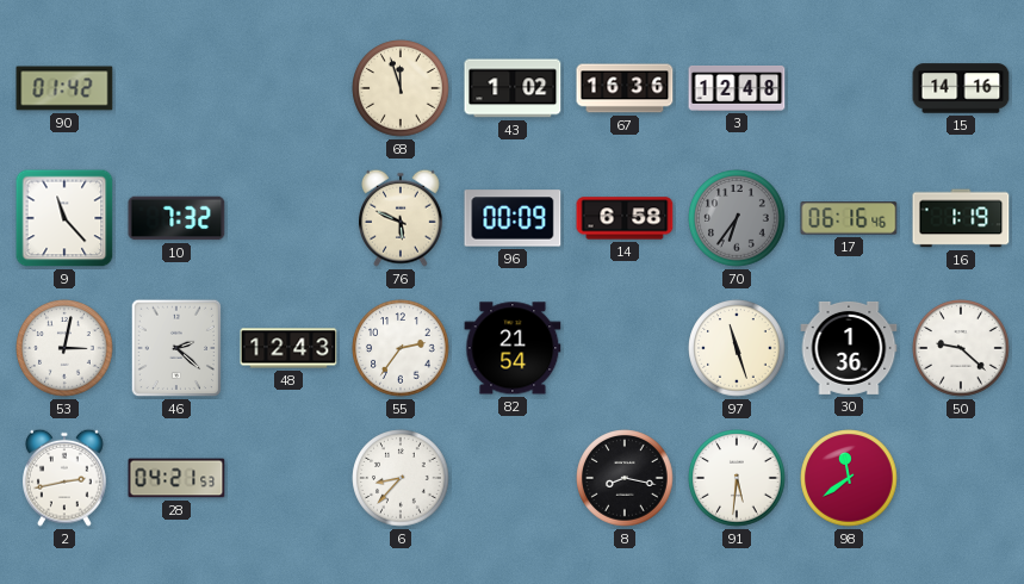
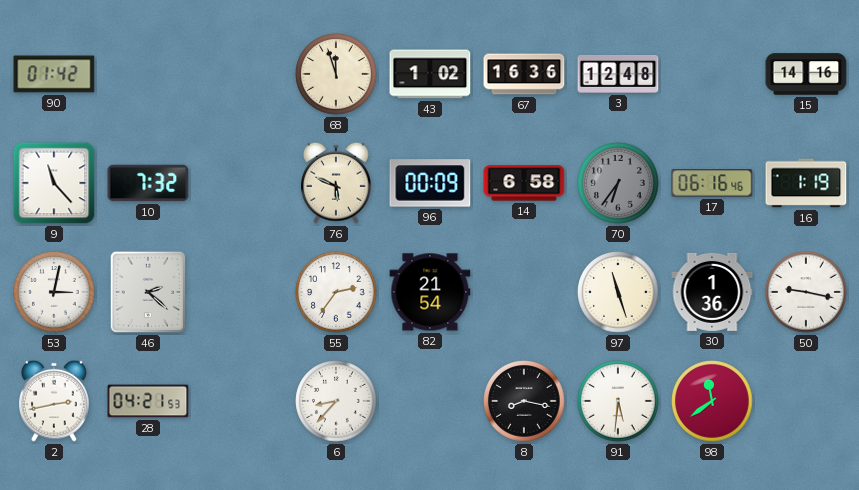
48: 12:43 -> none (288, 348)
50: 9:22 -> 9:17 (806, 292)
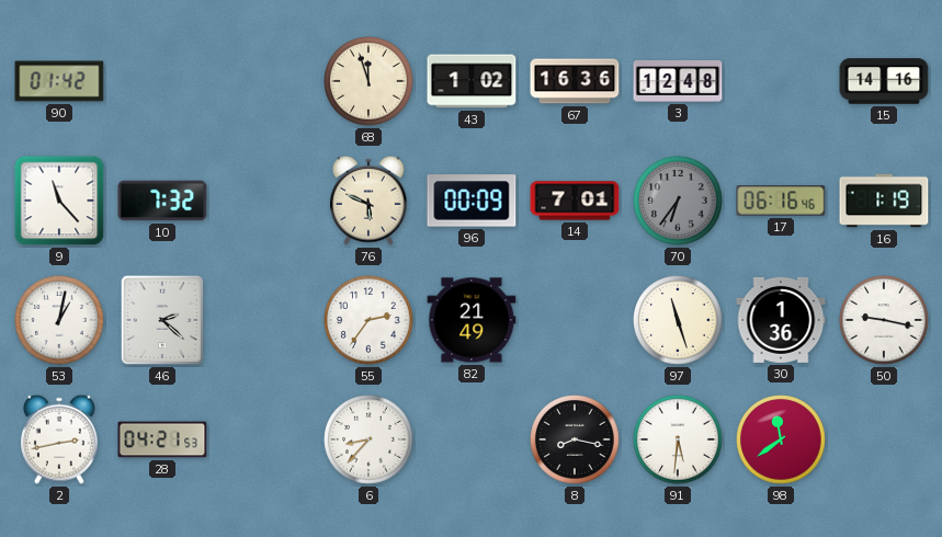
14: 6:58 -> 7:01 (575, 201)
53: 3:02 -> 1:02 (59, 320)
82: 21:54 -> 21:49 (472, 320)
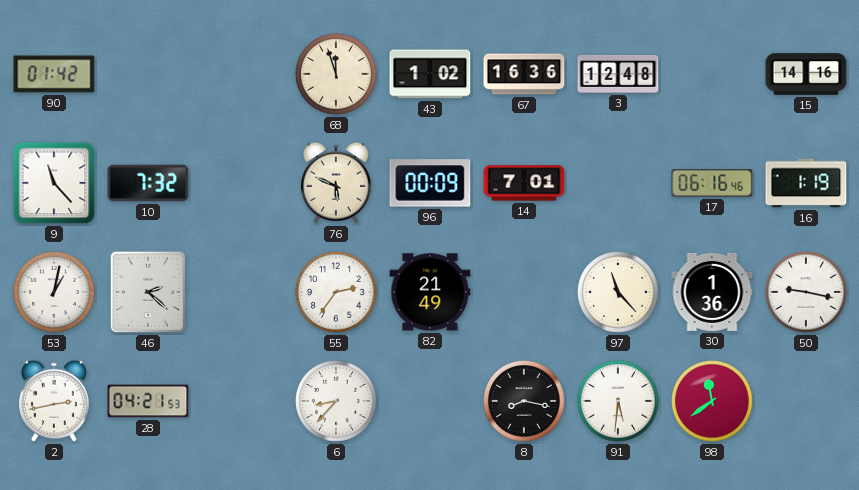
70: 6:36 -> none (678, 201)
97: 11:27 -> 11:23 (618, 292)
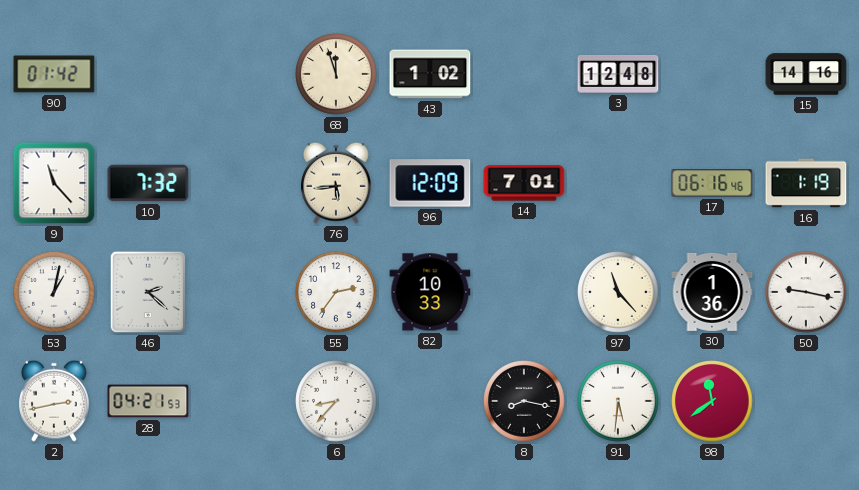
67: 16:36 -> none (524, 74)
76: 5:49 -> 5:44 (337, 183)
96: 00:09 -> 12:09 (430, 183)
82: 21:49 -> 10:33 (430, 292)
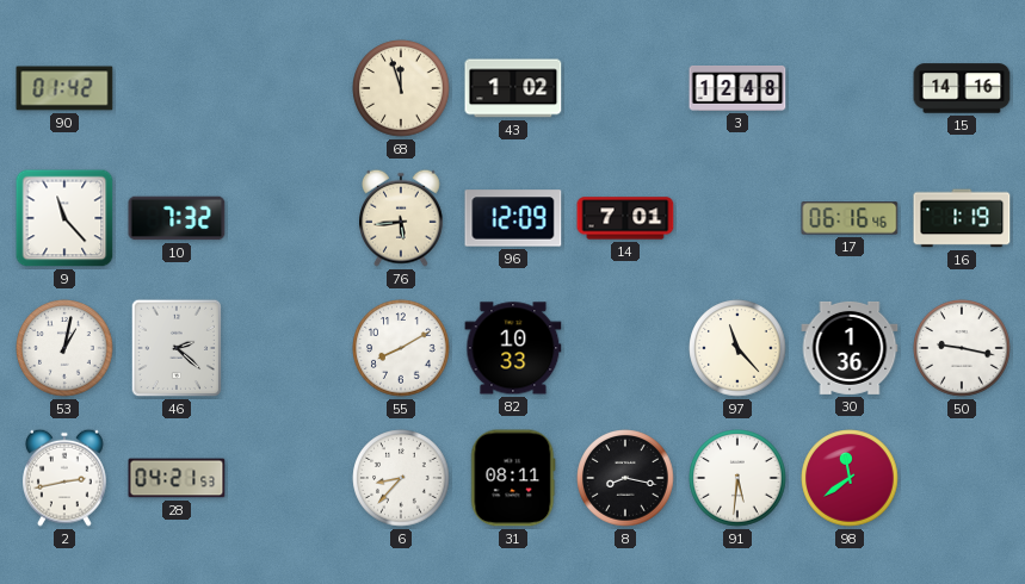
55: 2:36 -> 8:10 (401, 348)
31: none -> 08:11 (513, 478)
